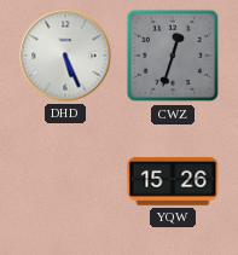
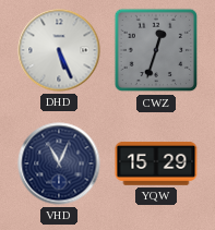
VHD: none -> 11:04 (59, 164)
YQW: 15:26 -> 15:29 (156, 165)
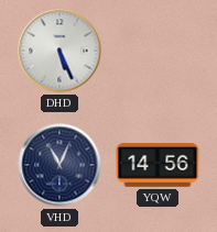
CWZ: 12:33 -> none (156, 50)
YQW: 15:29 -> 14:56 (158, 166)
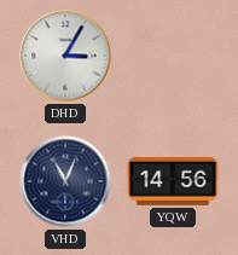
DHD: 5:26 -> 3:05 (65, 56)
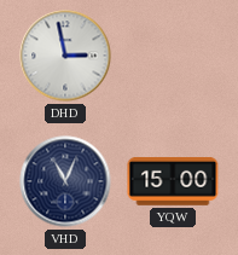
DHD: 3:05 -> 2:58 (65, 56)
YQW: 14:56 -> 15:00 (173, 182)
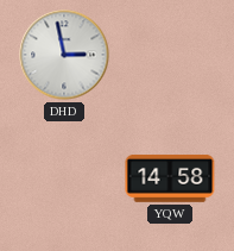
VHD: 11:04 -> none (65, 181)
YQW: 15:00 -> 14:58 (170, 180)
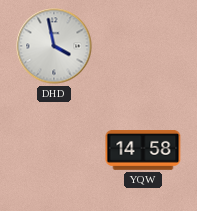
DHD: 2:58 -> 3:58 (54, 46)
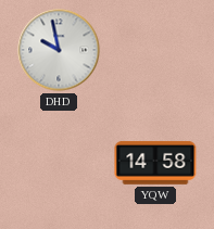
DHD: 3:58 -> 9:58 (59, 50)
